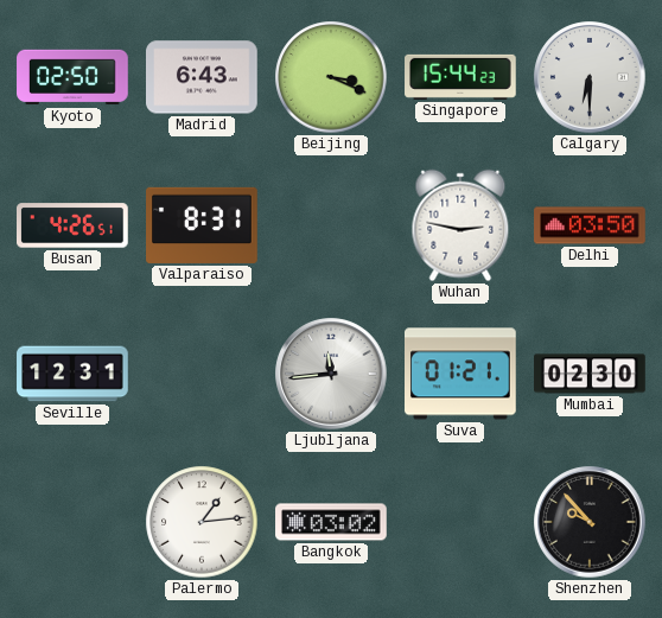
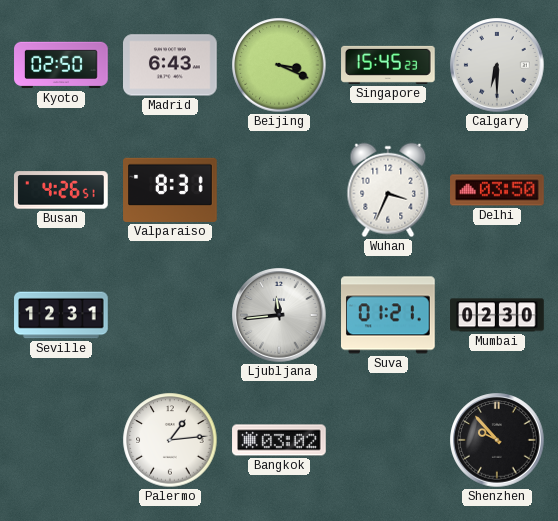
Singapore: 15:44 -> 15:45 (388, 65)
Wuhan: 2:47 -> 3:34 (388, 190)
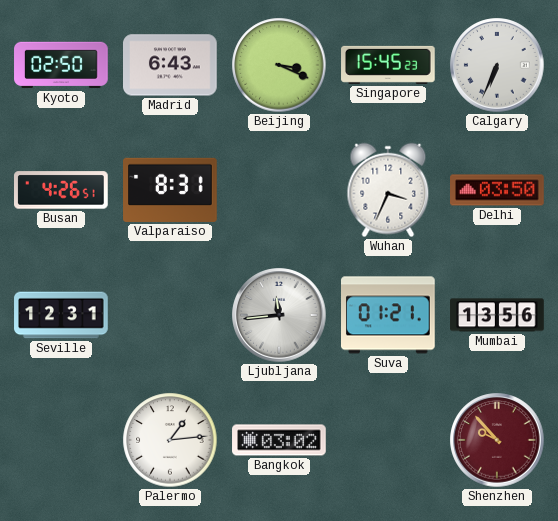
Calgary: 6:30 -> 6:34 (497, 65)
Mumbai: 02:30 -> 13:56 (497, 315)
Shenzhen dial: black -> burgundy (497, 440)
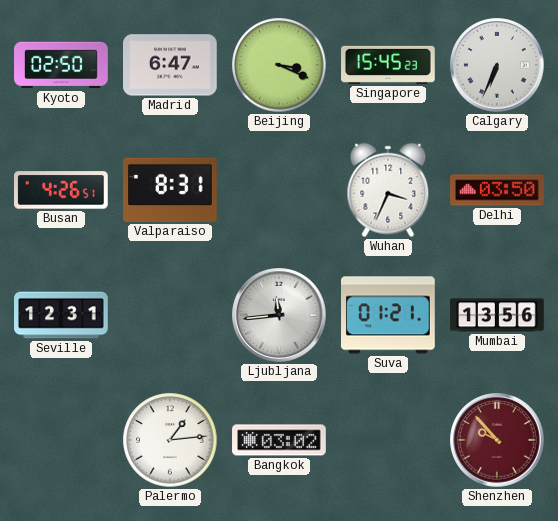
Madrid: 6:43 -> 6:47 (171, 65)
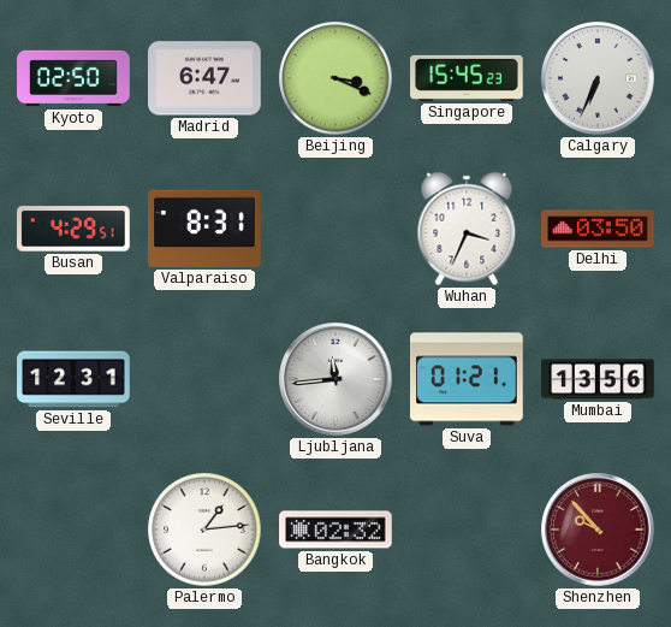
Busan: 4:26 -> 4:29 (75, 229)
Bangkok: 03:02 -> 02:32 (335, 530)
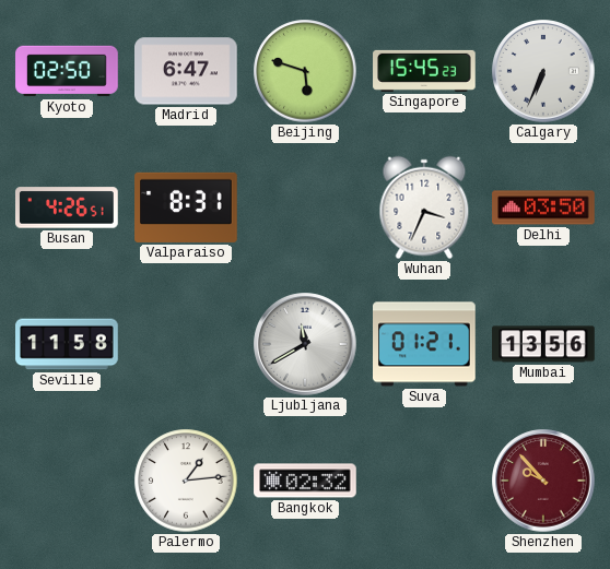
Beijing: 3:19 -> 5:48 (305, 71)
Busan: 4:29 -> 4:26 (68, 208)
Seville: 12:31 -> 11:58 (67, 344)
Ljubljana: 11:44 -> 11:40 (305, 344)
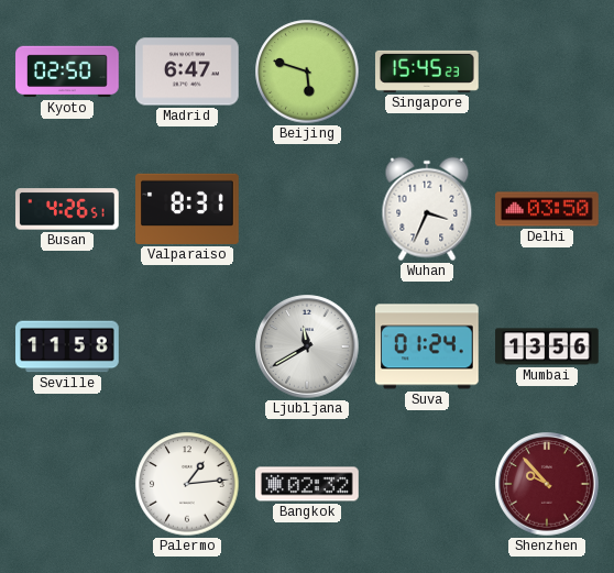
Calgary: 6:34 -> none (543, 71)
Suva: 01:21 -> 01:24 (428, 346)
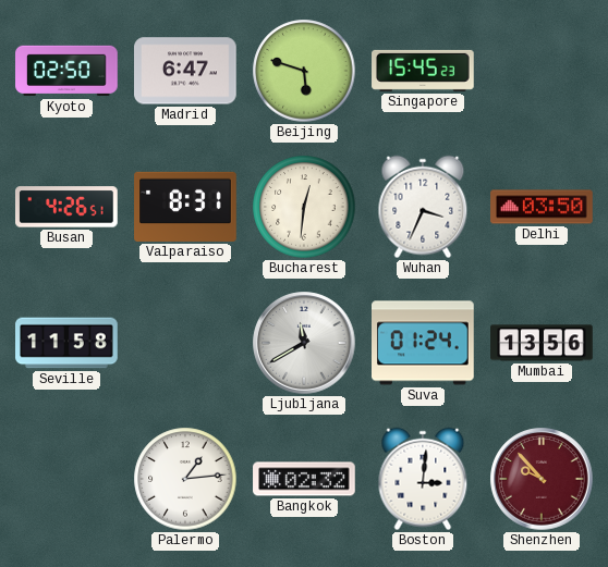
Bucharest: none -> 12:31 (304, 207)
Boston: none -> 3:01 (423, 479)
